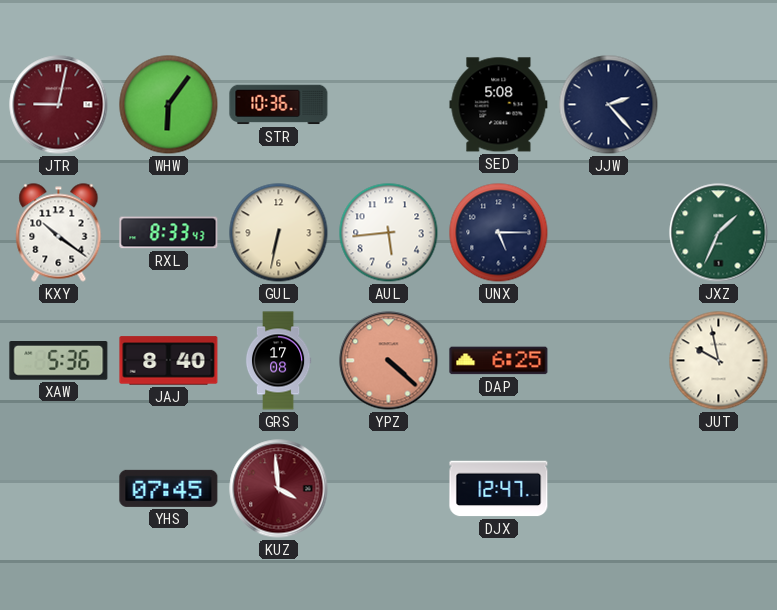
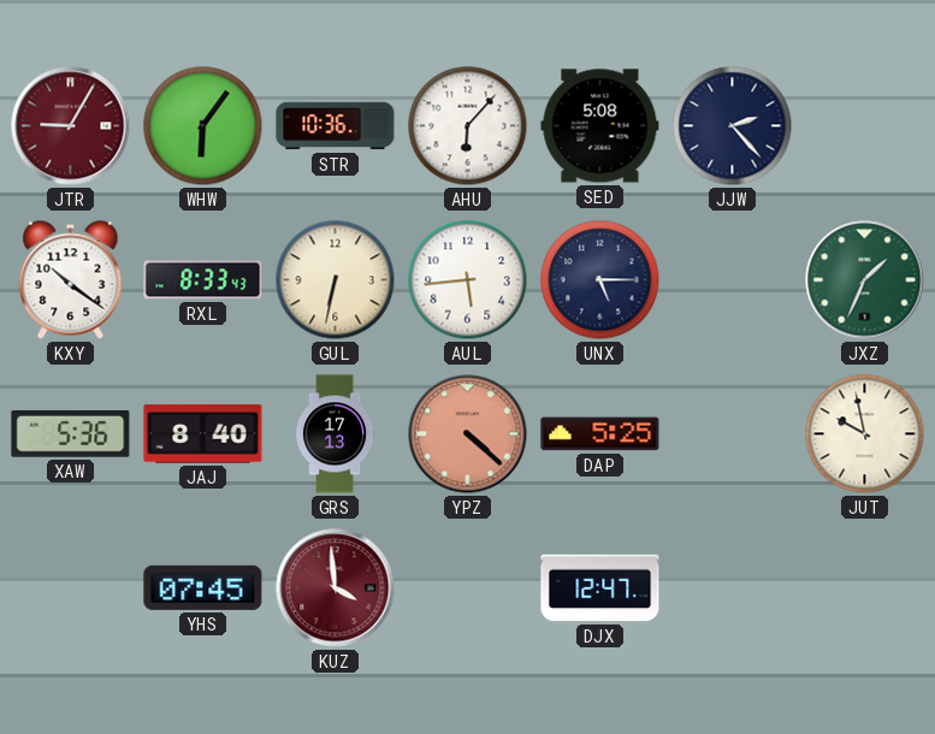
JTR: 9:02 -> 9:05 (71, 126)
AHU: none -> 6:07 (468, 126)
GRS: 17:08 -> 17:13 (335, 434)
DAP: 6:25 -> 5:25 (600, 434)
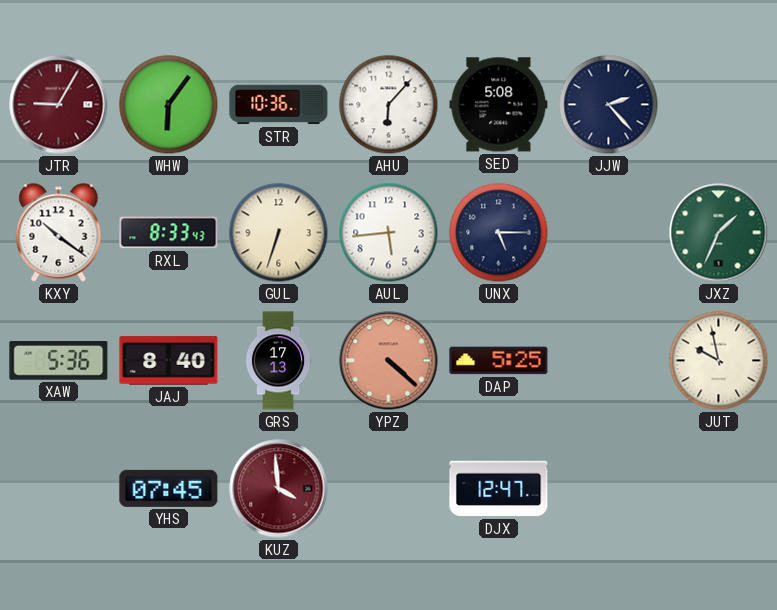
GUL: 6:32 -> 6:33 (279, 233)
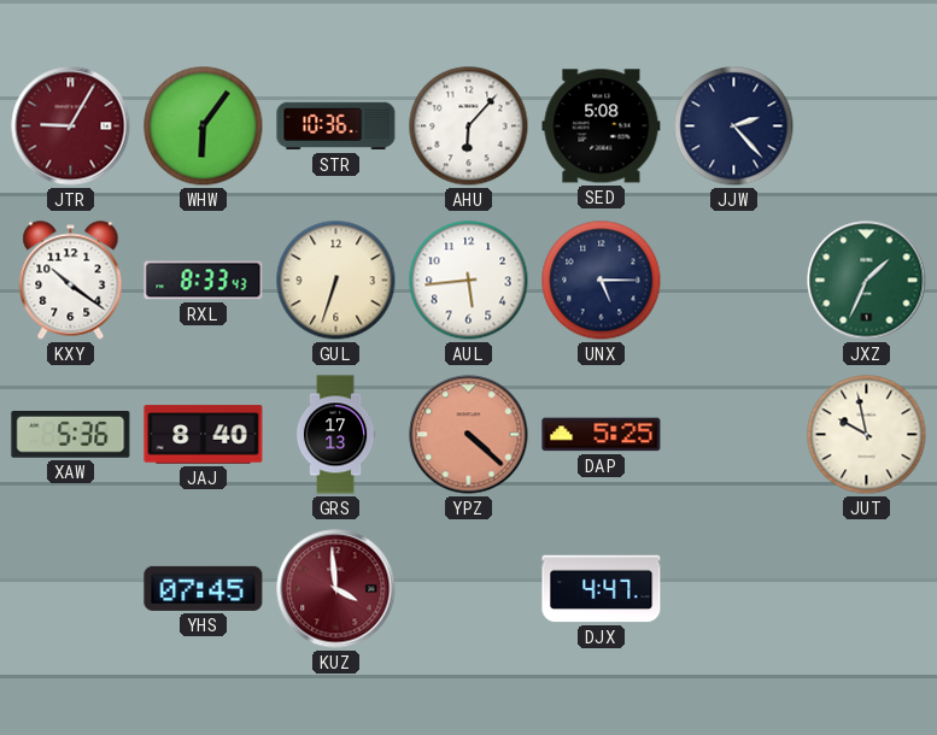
DJX: 12:47 -> 4:47 (602, 589)
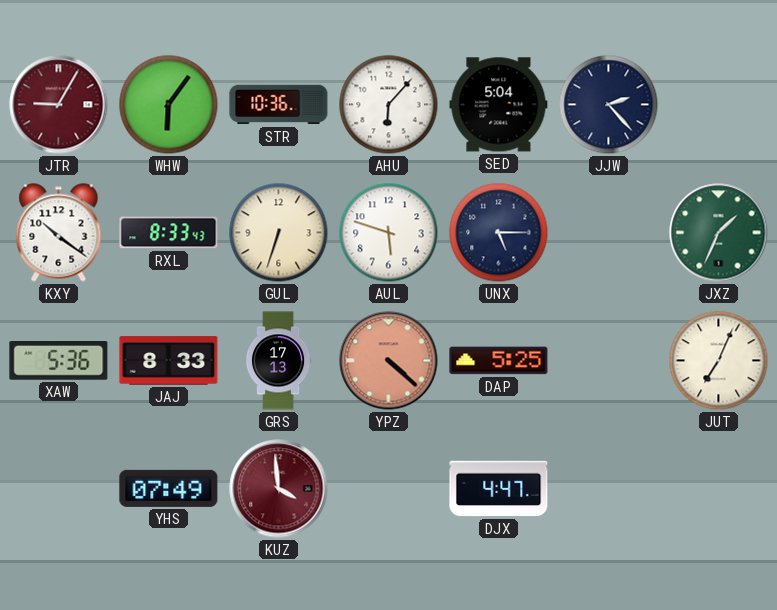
SED: 5:08 -> 5:04 (499, 105)
AUL: 5:44 -> 5:48 (389, 233)
JAJ: 8:40 -> 8:33 (169, 361)
JUT: 9:58 -> 7:04 (719, 361)
YHS: 07:45 -> 07:49 (169, 488)
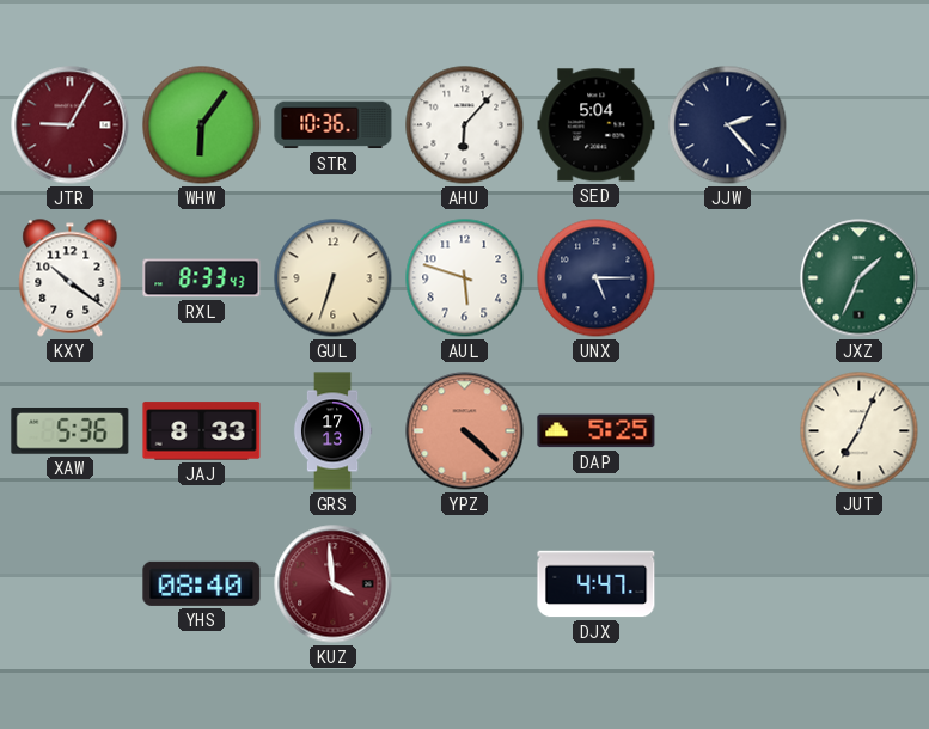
YHS: 07:49 -> 08:40 (202, 583)
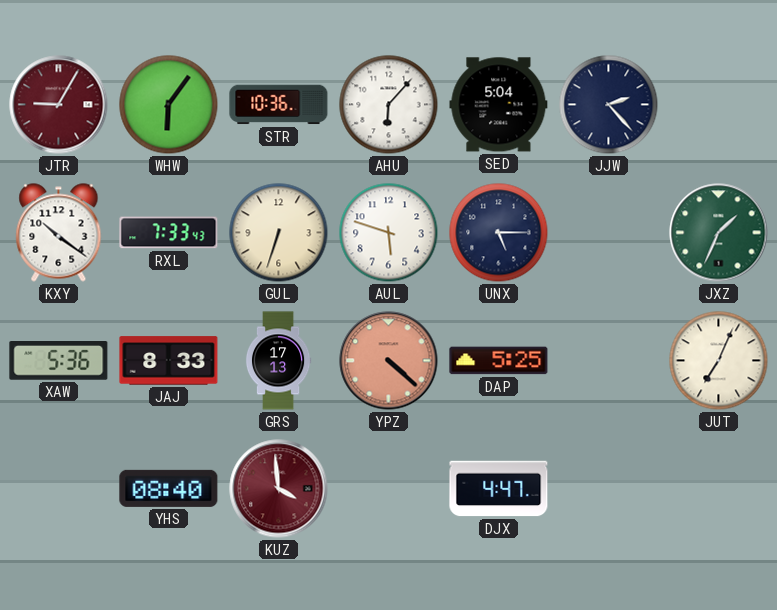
RXL: 8:33 -> 7:33 (169, 233)
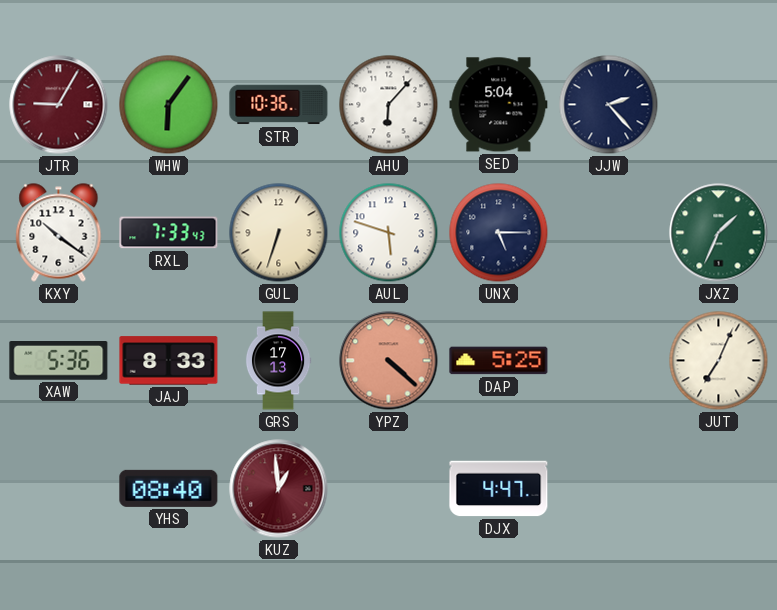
KUZ: 3:59 -> 12:59 (279, 489)
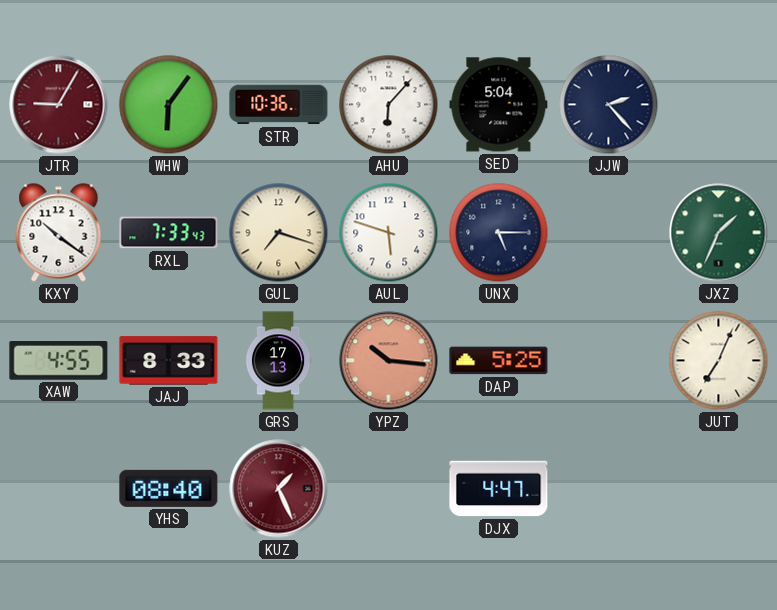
GUL: 6:33 -> 7:18 (279, 233)
XAW: 5:36 -> 4:55 (59, 361)
YPZ: 4:22 -> 10:16 (389, 361)
KUZ: 12:59 -> 1:26 (279, 489)
